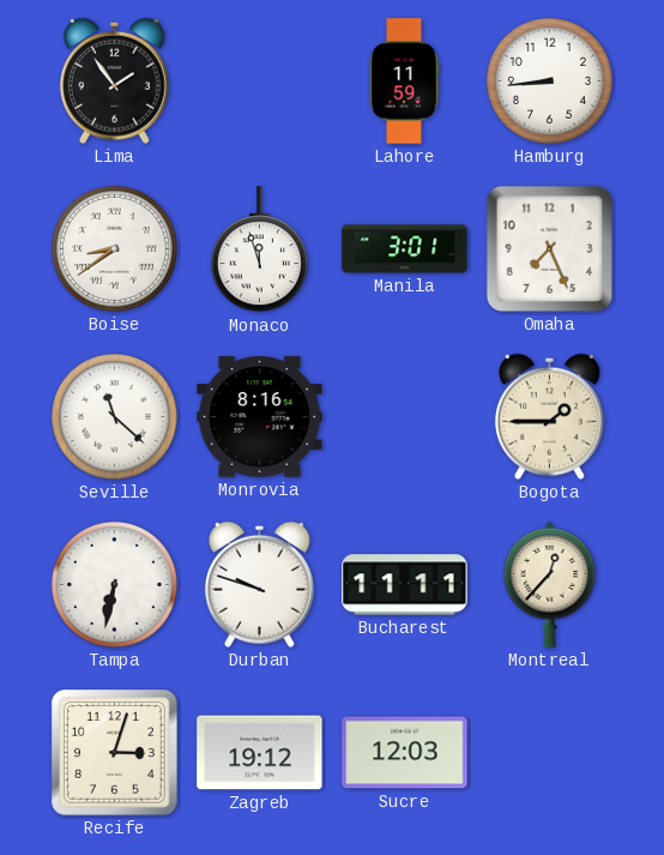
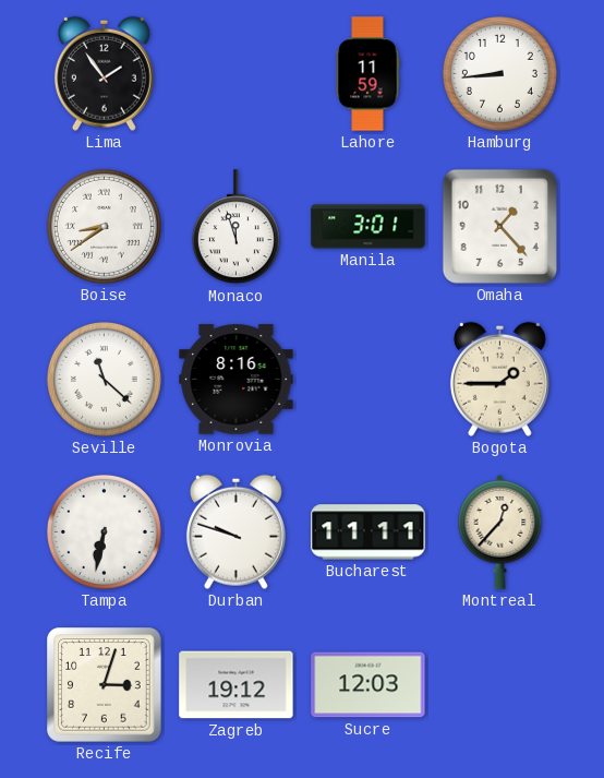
Omaha: 7:26 -> 1:23 (499, 226)
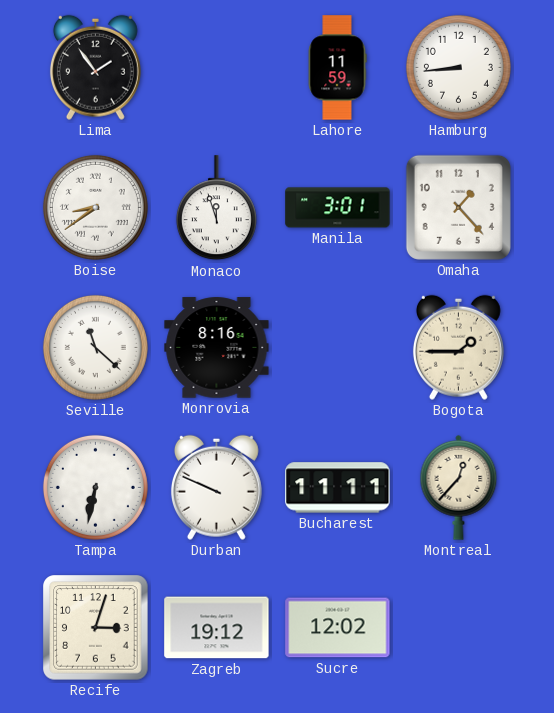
Durban: 9:48 -> 9:49 (216, 487)
Sucre: 12:03 -> 12:02 (338, 628)
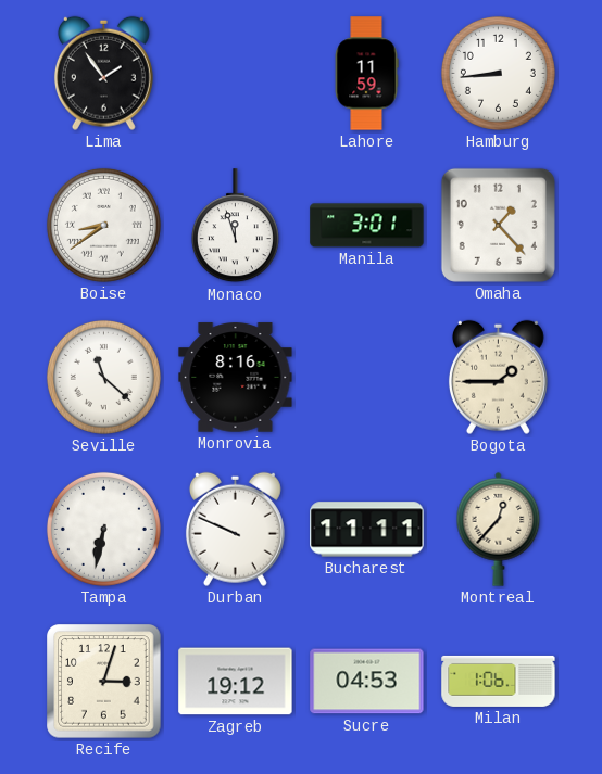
Sucre: 12:02 -> 04:53 (367, 682)
Milan: none -> 1:06 (499, 681)
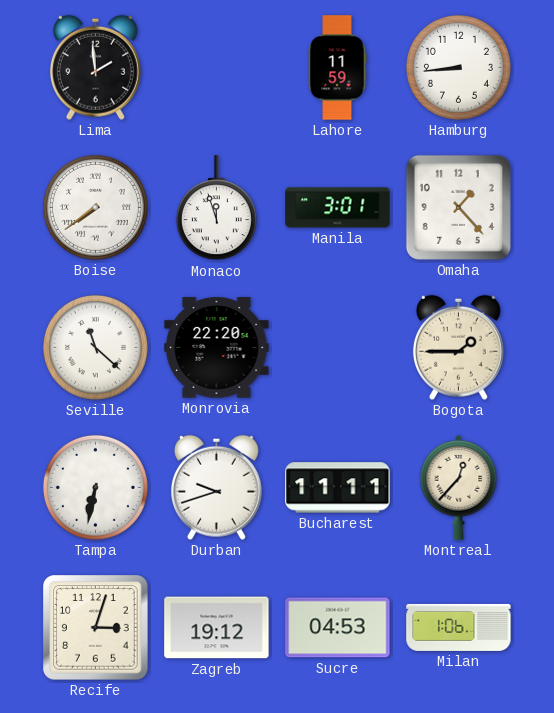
Lima: 1:54 -> 1:59 (95, 67)
Boise: 8:39 -> 7:39 (95, 207)
Monrovia: 8:16 -> 22:20 (217, 348)
Durban: 9:49 -> 9:42 (216, 487)
